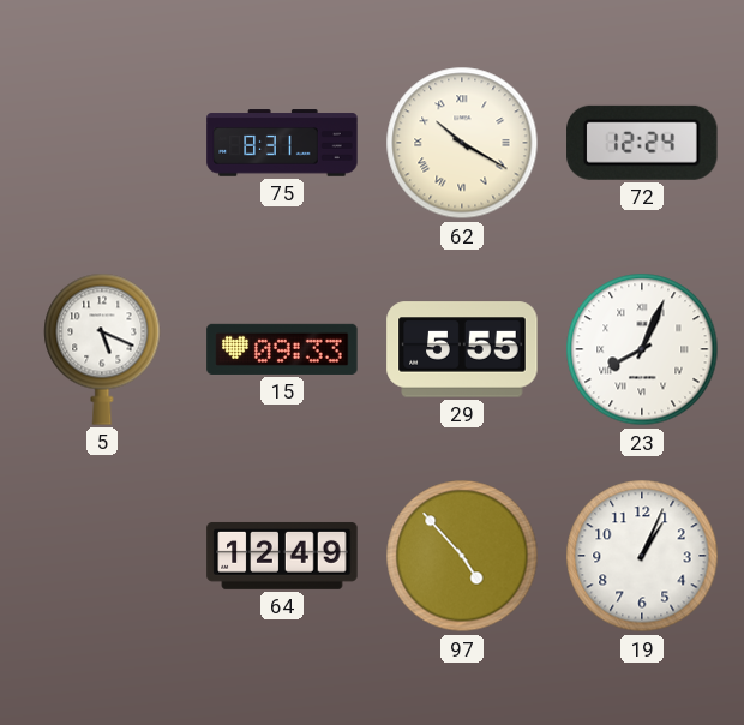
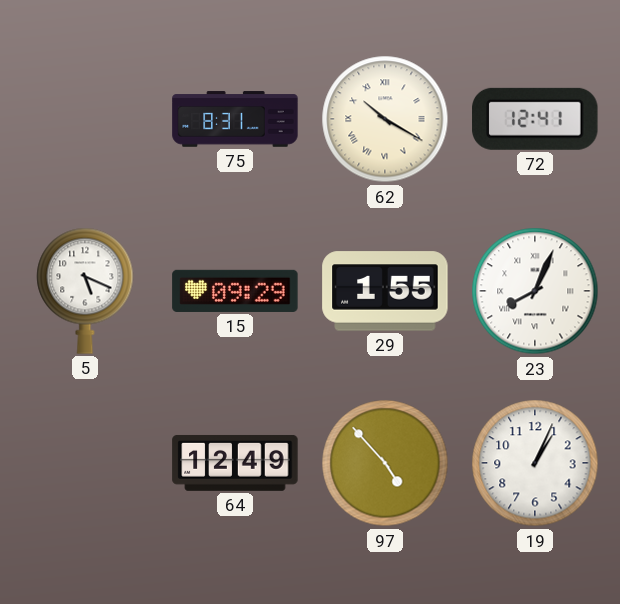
72: 12:24 -> 12:41 (535, 119)
15: 09:33 -> 09:29 (235, 291)
29: 5:55 -> 1:55 (385, 291)
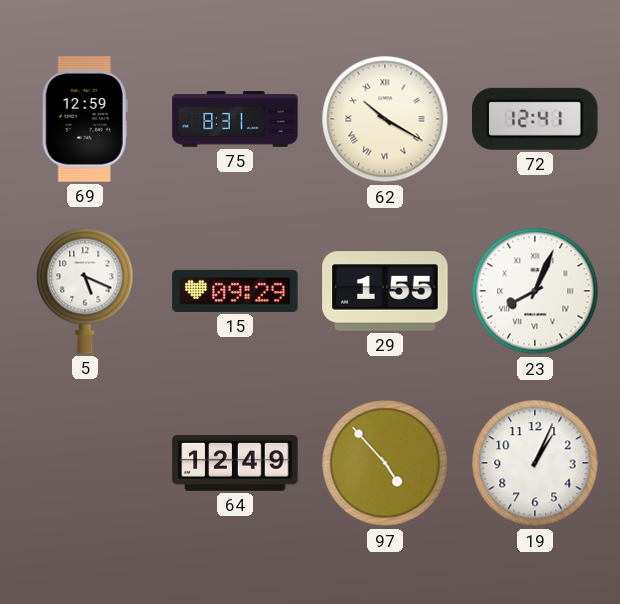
69: none -> 12:59 (85, 119)
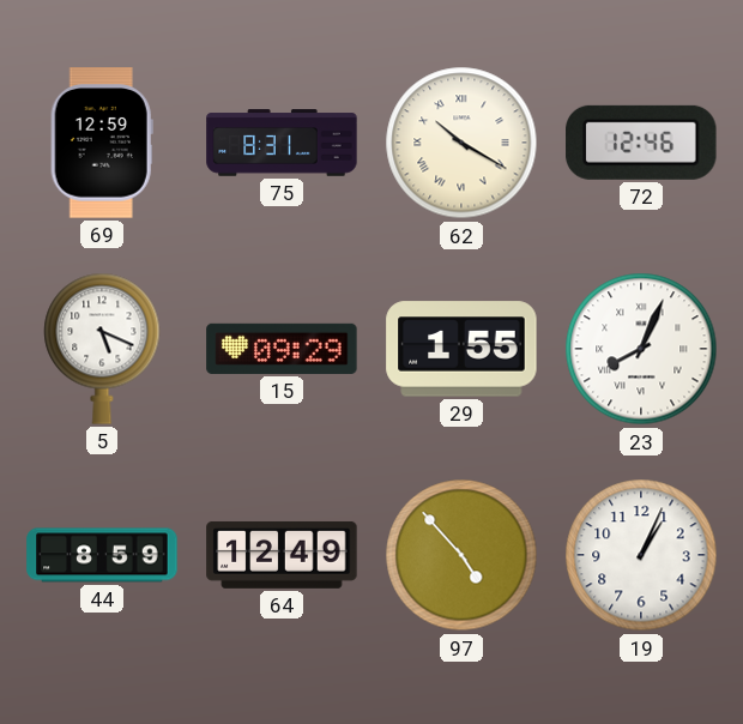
72: 12:41 -> 12:46 (641, 143)
44: none -> 8:59 (102, 555)
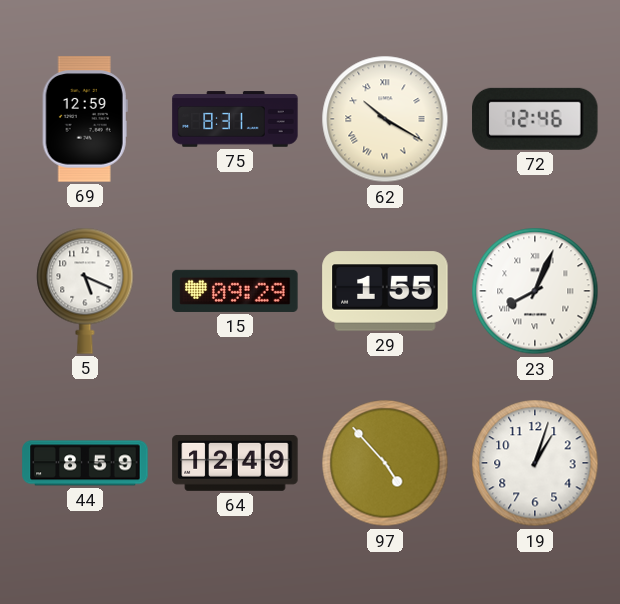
19: 1:04 -> 1:03 (535, 463)
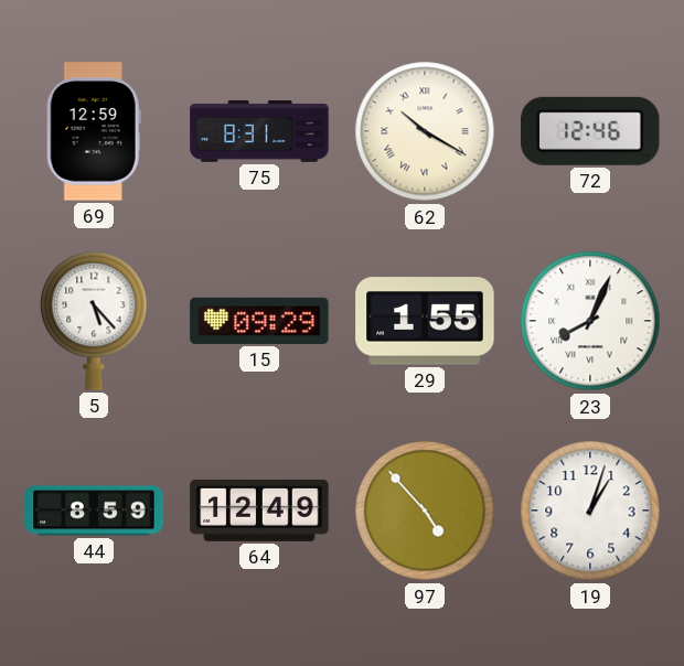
5: 5:19 -> 5:23 (94, 321)
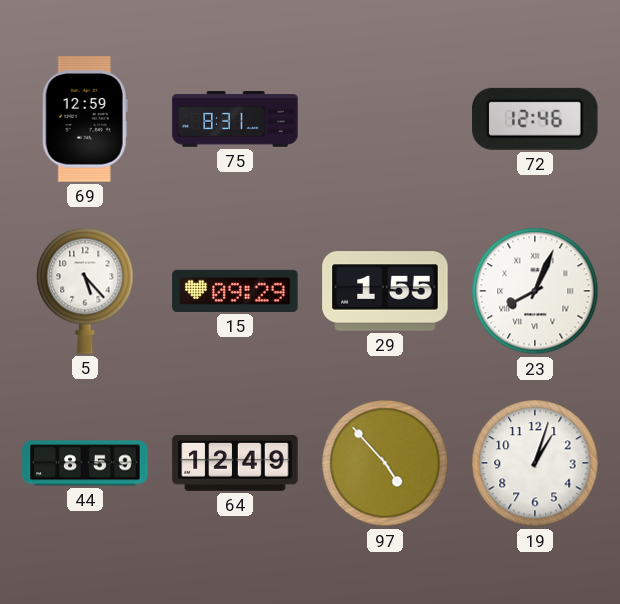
62: 10:20 -> none (425, 131)
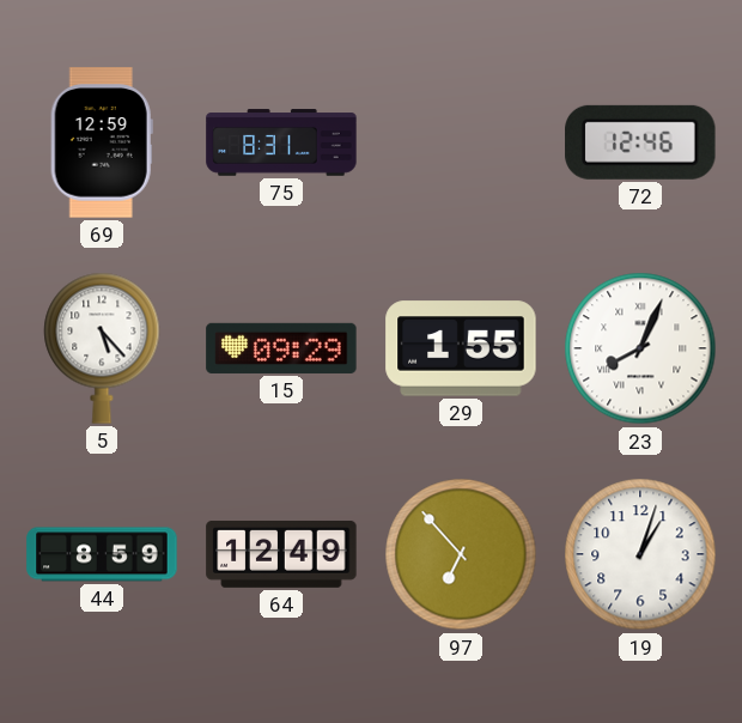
97: 4:53 -> 6:53 (461, 554)
